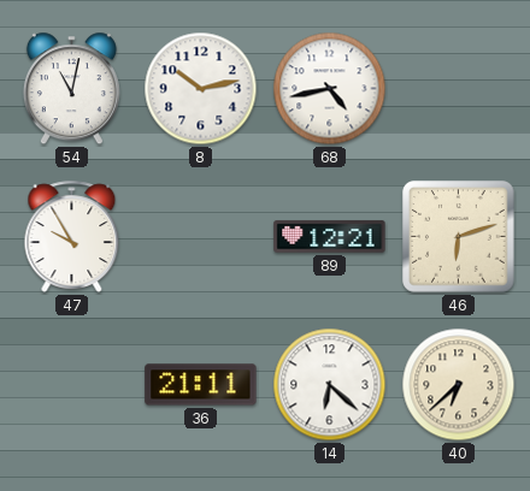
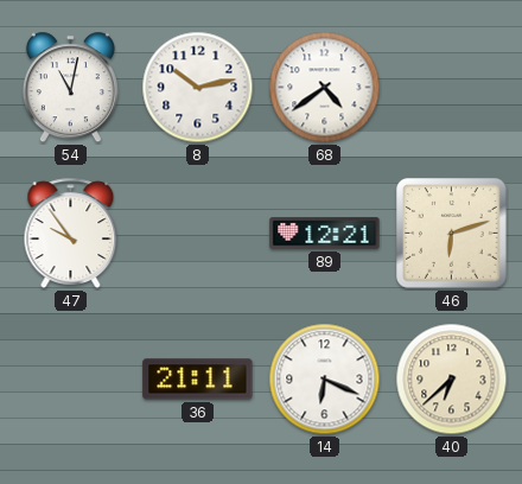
68: 4:43 -> 4:39 (325, 88)
47: 9:55 -> 9:54 (71, 233)
14: 6:22 -> 6:19 (325, 380)
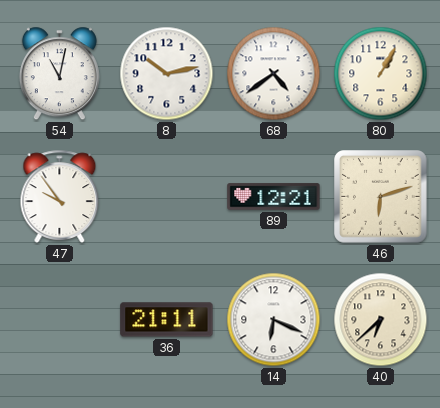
80: none -> 1:05 (381, 74)
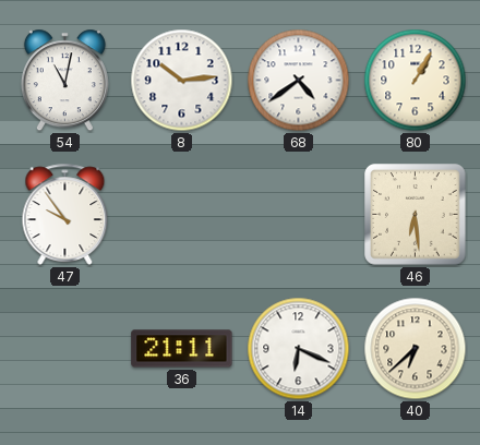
8: 10:13 -> 10:14 (182, 81)
89: 12:21 -> none (274, 197)
46: 6:12 -> 6:29 (416, 215)
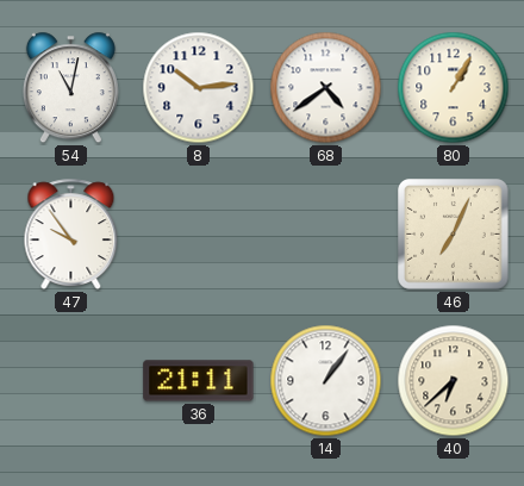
46: 6:29 -> 7:04 (454, 235)
14: 6:19 -> 1:06 (326, 381)
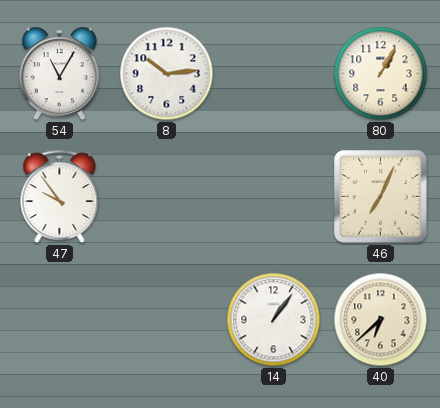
54: 11:02 -> 11:05 (59, 74)
68: 4:39 -> none (326, 88)
36: 21:11 -> none (199, 381)
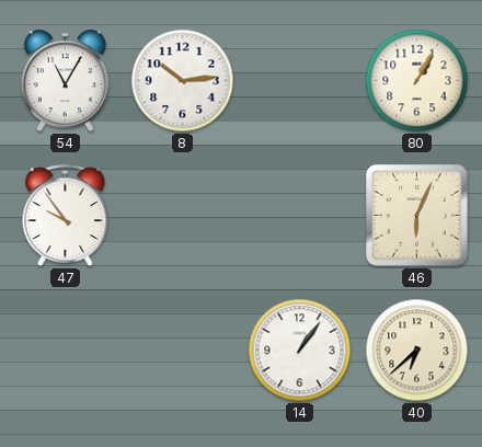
46: 7:04 -> 6:04 (417, 216)
